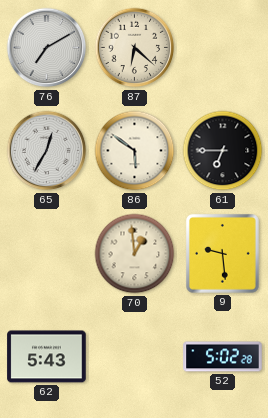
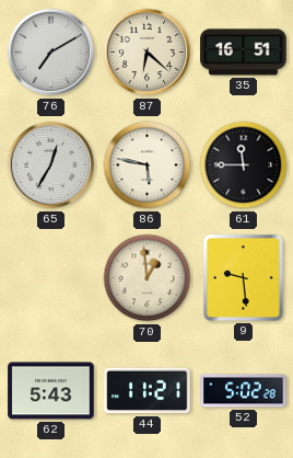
35: none -> 16:51 (244, 53)
86: 5:51 -> 5:47 (148, 165)
61: 6:45 -> 11:45 (244, 165)
44: none -> 11:21 (148, 391)
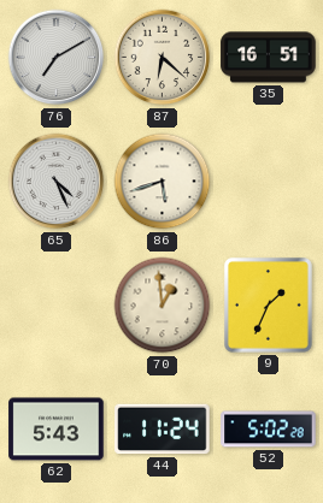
65: 12:35 -> 4:26 (57, 182)
86: 5:47 -> 5:42 (163, 182)
61: 11:45 -> none (244, 165)
9: 9:29 -> 1:34 (268, 304)
44: 11:21 -> 11:24 (163, 430)
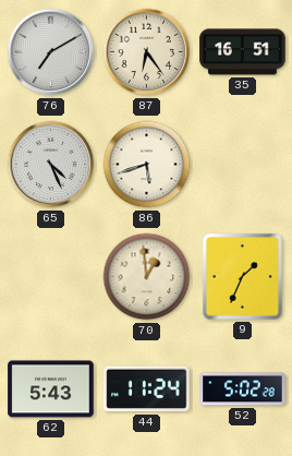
87: 6:22 -> 6:24 (147, 52)
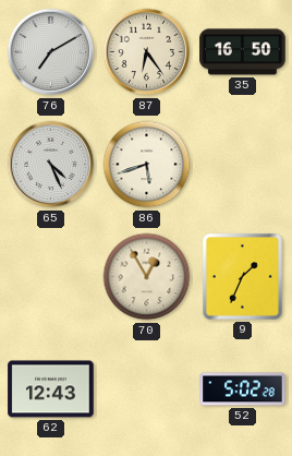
35: 16:51 -> 16:50 (243, 52)
70: 12:59 -> 12:55 (147, 277)
62: 5:43 -> 12:43 (51, 389)
44: 11:24 -> none (147, 389)
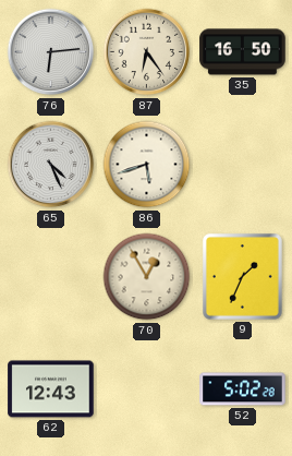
76: 7:10 -> 6:14 (51, 52)
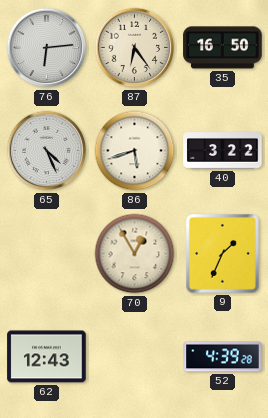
40: none -> 3:22 (223, 151)
52: 5:02 -> 4:39 (223, 357)
